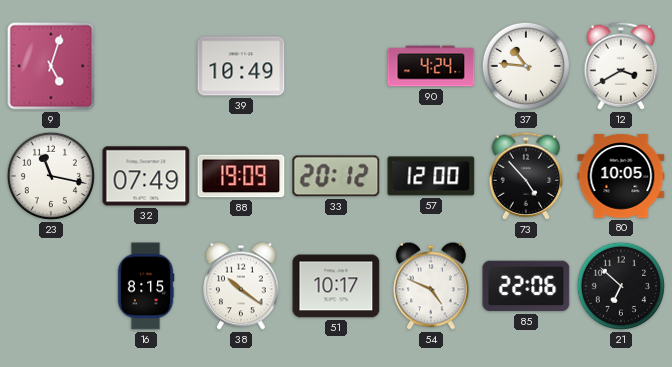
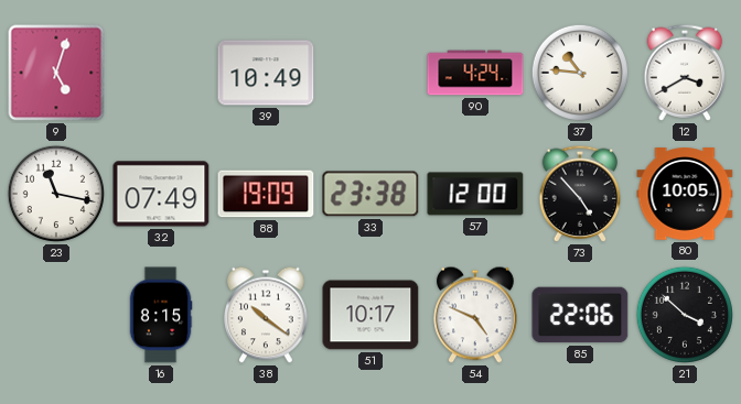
33: 20:12 -> 23:38 (370, 194)
21: 6:52 -> 3:52 (685, 315)
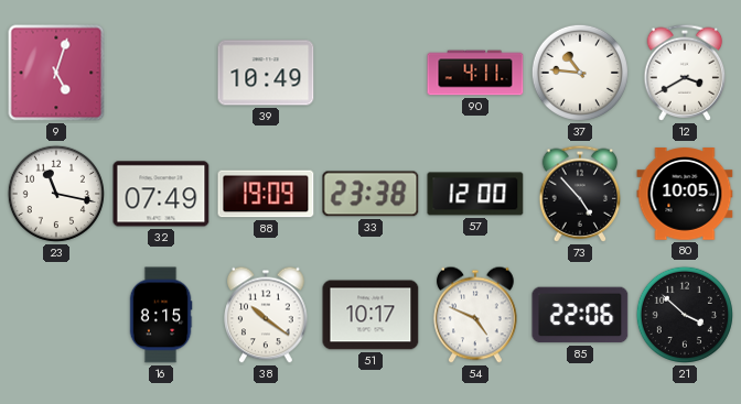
90: 4:24 -> 4:11 (475, 73)
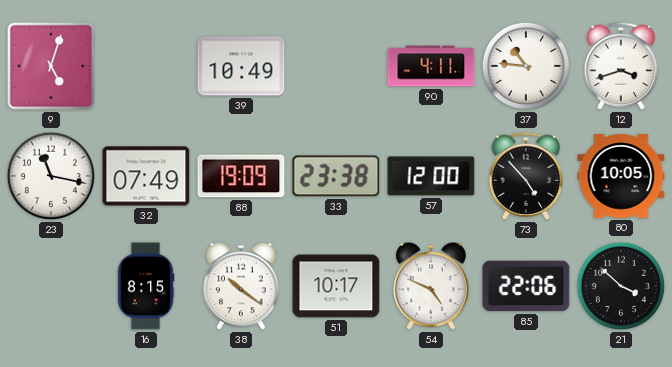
12: 3:40 -> 3:42 (621, 66)
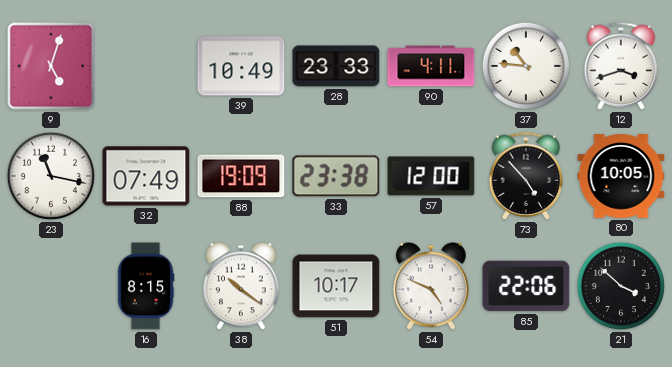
28: none -> 23:33 (336, 66)
